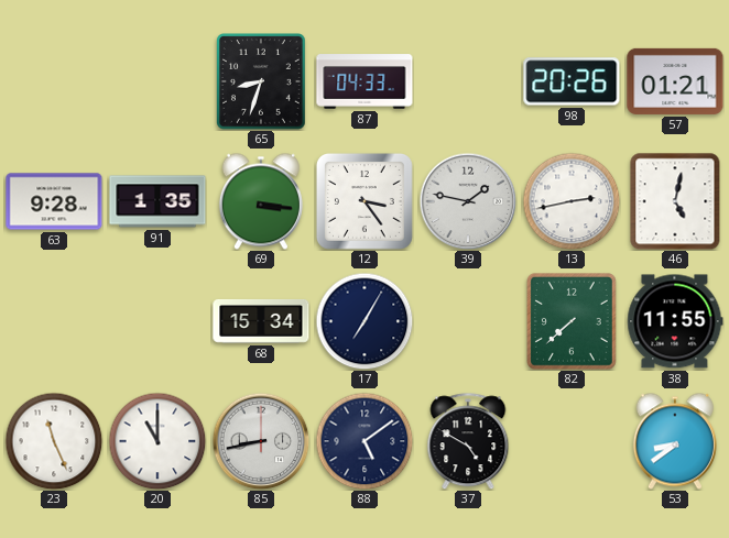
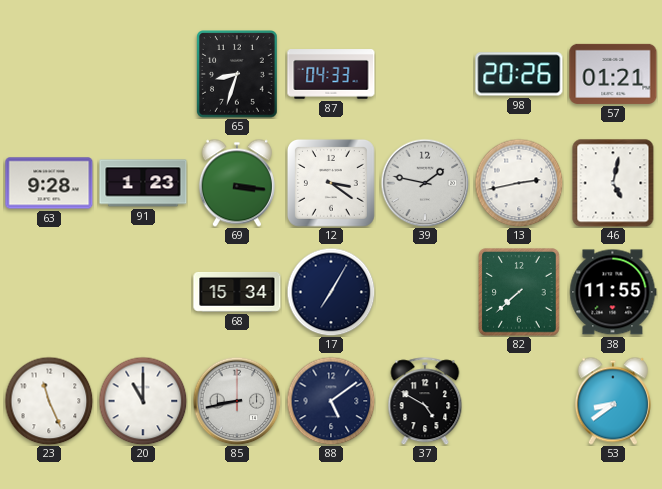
91: 1:35 -> 1:23 (143, 183)
12: 3:24 -> 3:21 (331, 183)
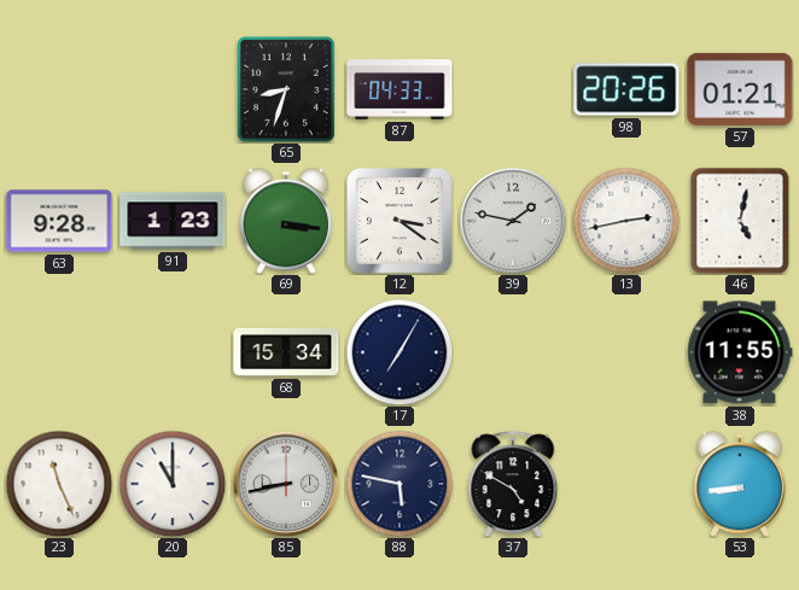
82: 7:38 -> none (520, 293)
88: 5:09 -> 5:47 (400, 484)
53: 8:39 -> 8:44 (740, 484)
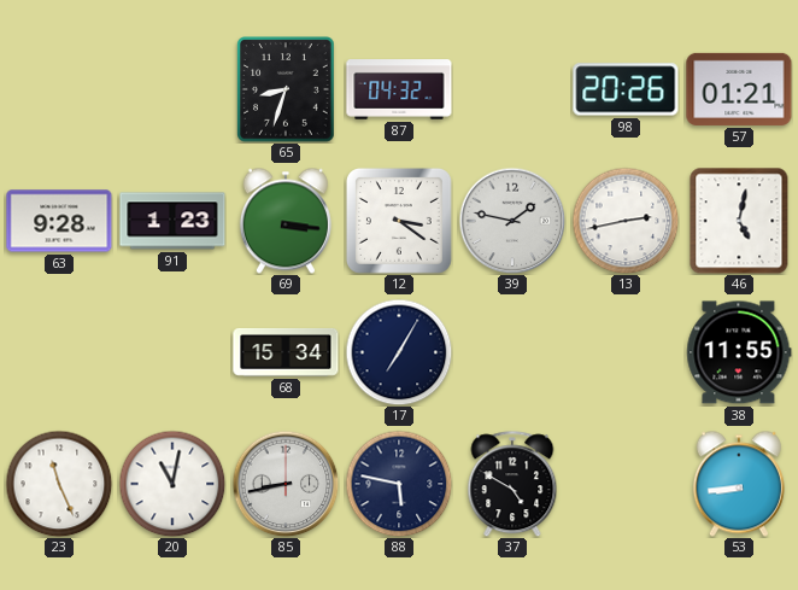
87: 04:33 -> 04:32 (399, 89)
20: 11:00 -> 11:02 (172, 484)
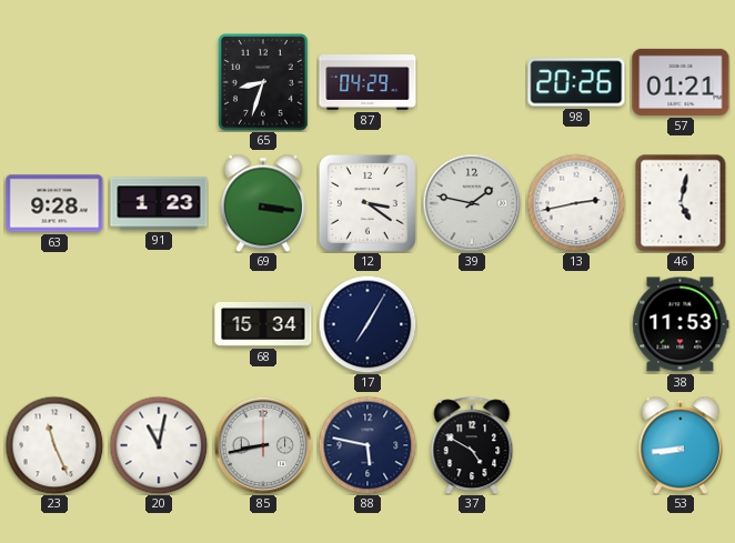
87: 04:32 -> 04:29 (367, 82)
38: 11:55 -> 11:53 (681, 324)
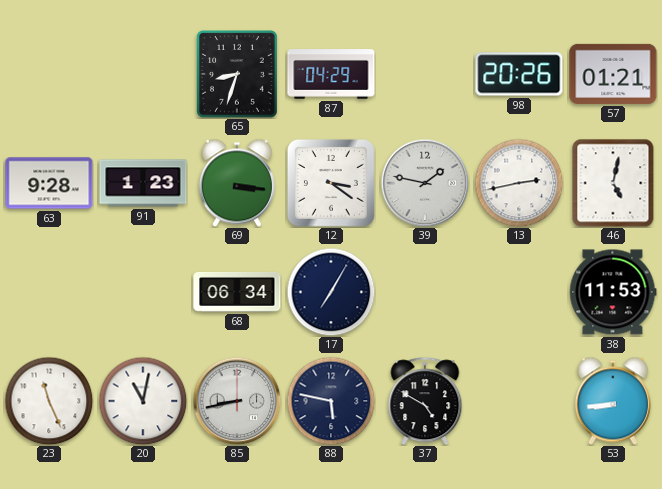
68: 15:34 -> 06:34 (237, 292)
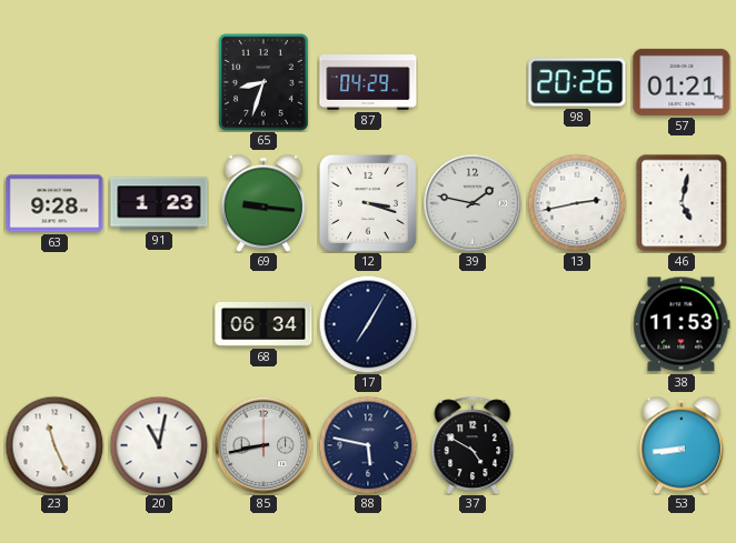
69: 3:16 -> 9:16 (263, 203)
12: 3:21 -> 3:18 (368, 203)
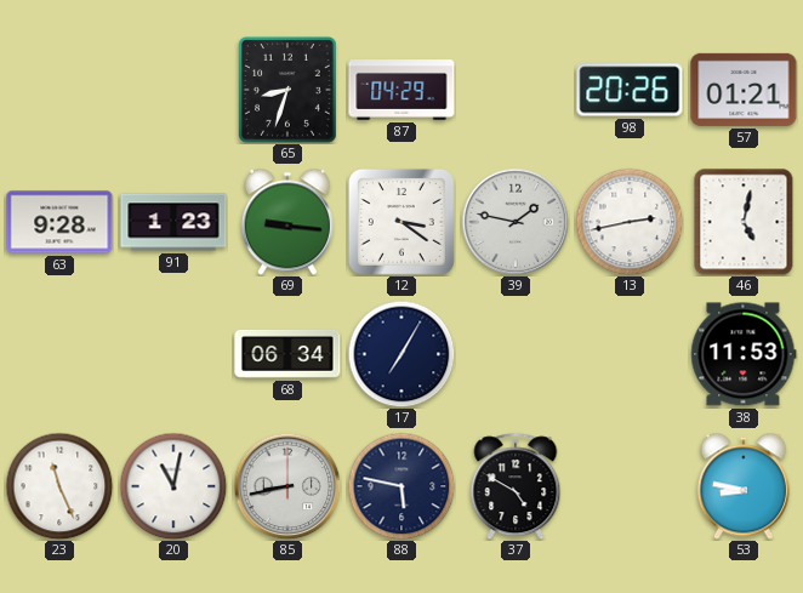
12: 3:18 -> 3:21 (401, 222)
53: 8:44 -> 8:47 (744, 486)
